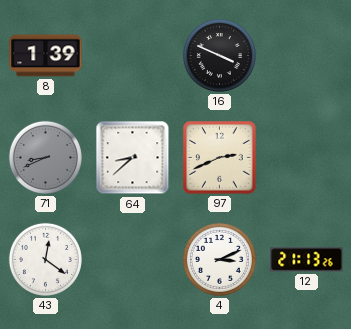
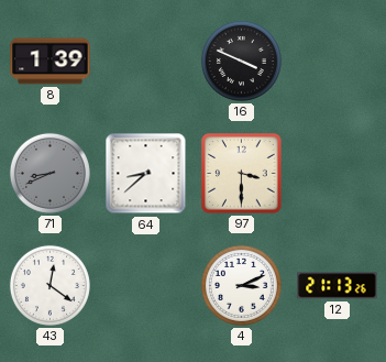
97: 2:41 -> 3:30 (242, 174)
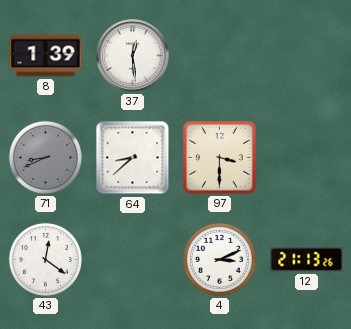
37: none -> 12:29 (133, 56)
16: 3:49 -> none (241, 61)
